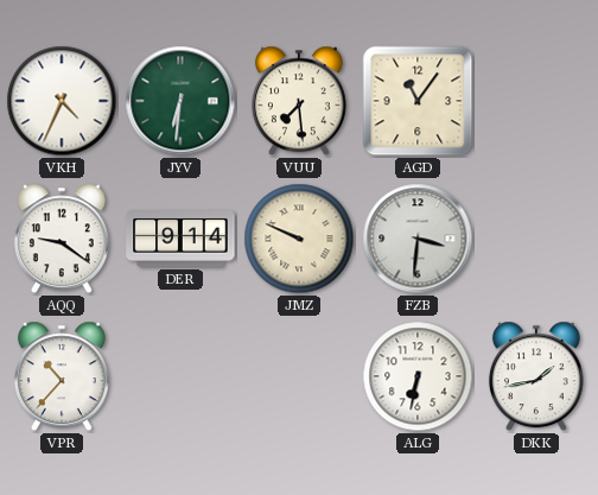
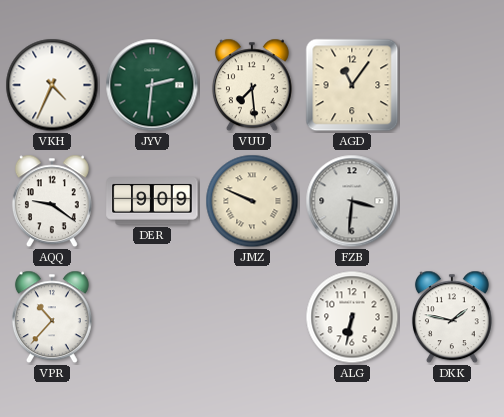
JYV: 6:31 -> 2:31 (152, 85)
DER: 9:14 -> 9:09 (152, 201)
DKK: 1:43 -> 1:47 (452, 317)
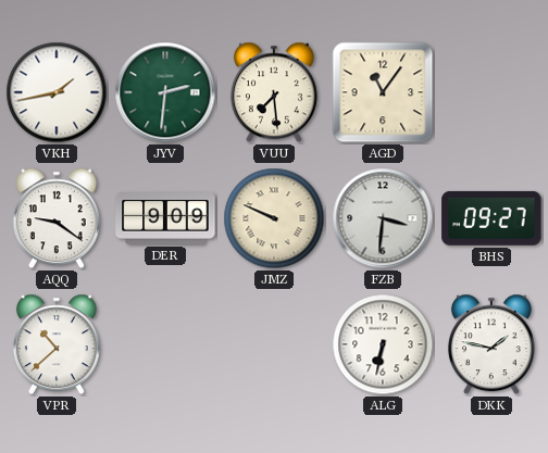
VKH: 4:34 -> 1:43 (57, 92)
BHS: none -> 09:27 (491, 218)
VPR: 10:37 -> 10:38 (57, 344)
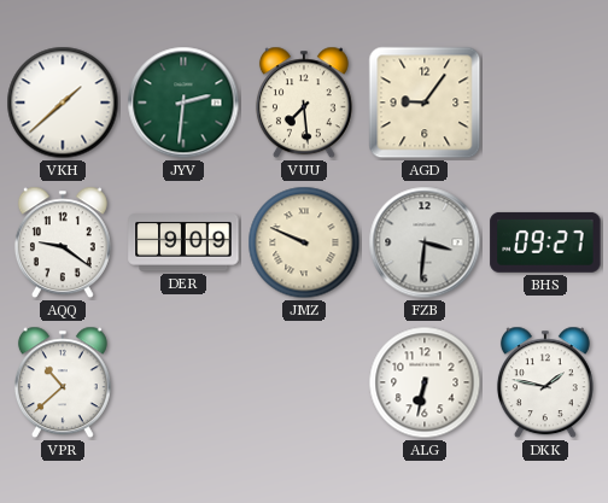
VKH: 1:43 -> 1:38 (63, 103)
AGD: 11:06 -> 9:06 (425, 103)
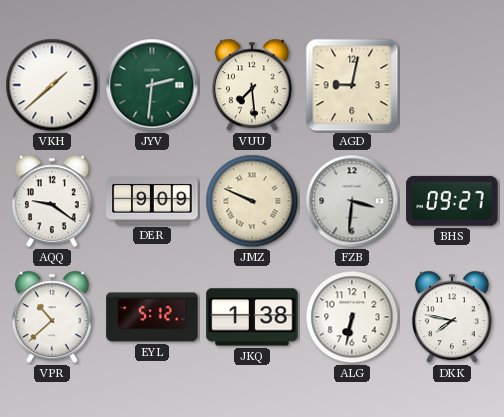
AGD: 9:06 -> 9:02 (352, 85)
EYL: none -> 5:12 (152, 317)
JKQ: none -> 1:38 (252, 317)
DKK: 1:47 -> 7:47 (452, 317)
